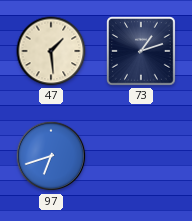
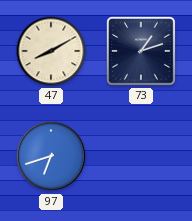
47: 1:29 -> 8:10 (51, 51)
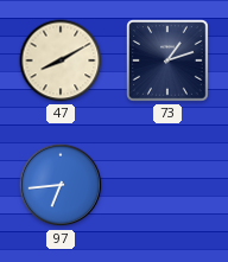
97: 6:42 -> 6:44 (61, 185)
